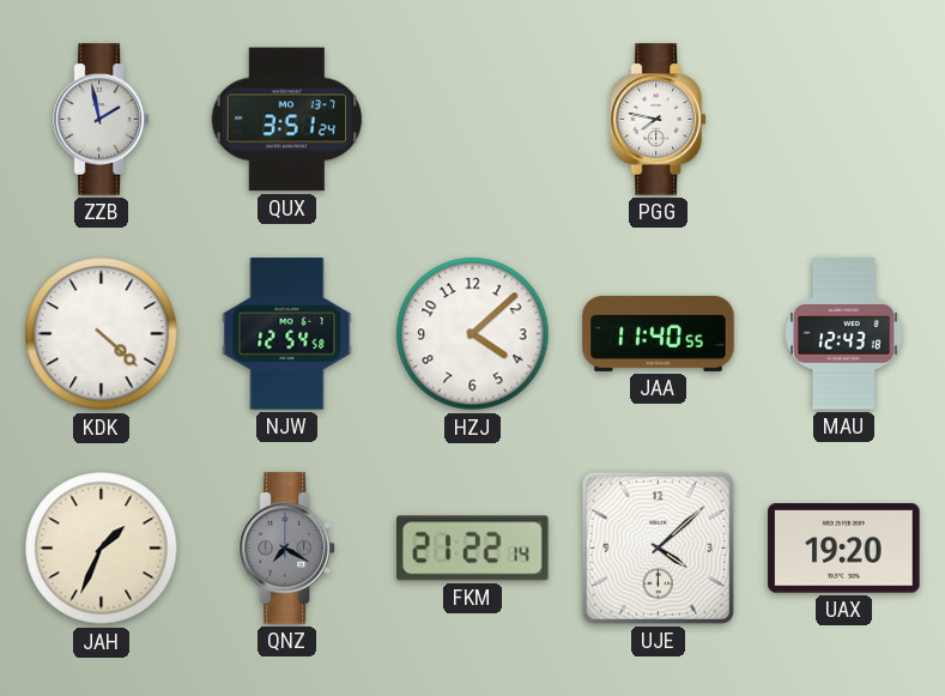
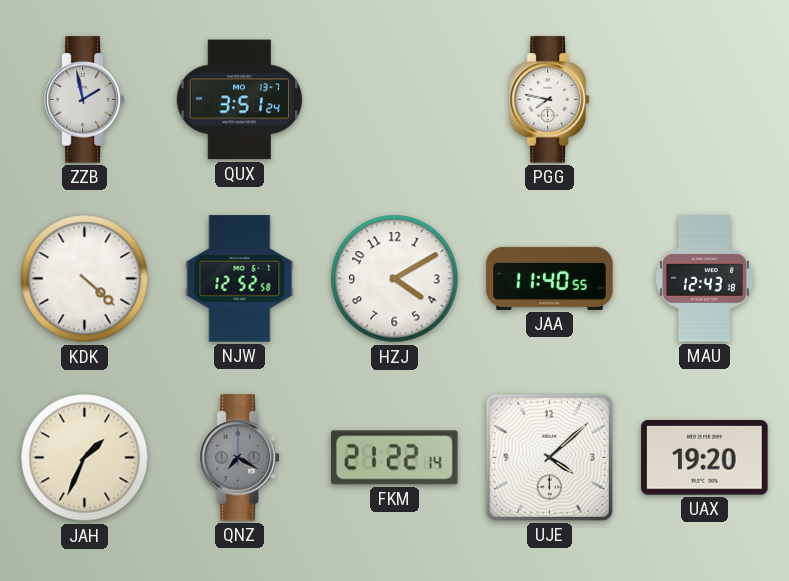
NJW: 12:54 -> 12:52 (240, 279)
HZJ: 4:08 -> 4:10 (395, 279)
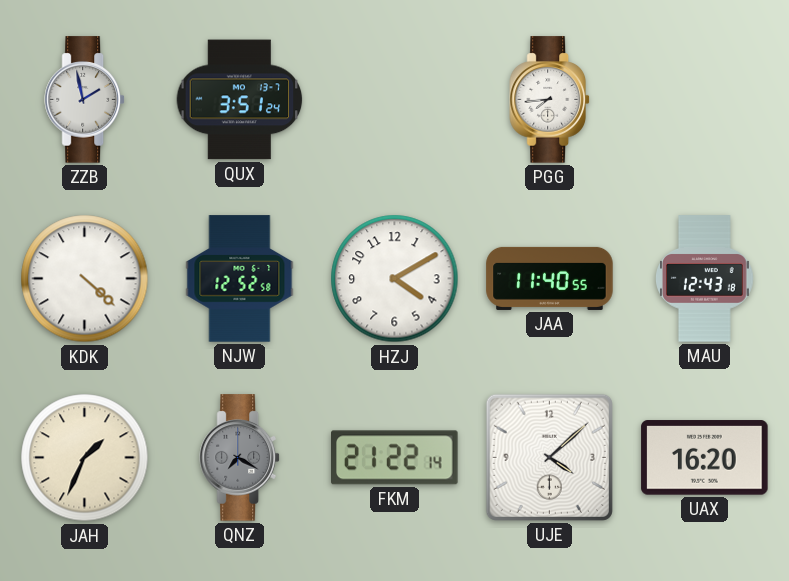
PGG: 7:47 -> 7:44 (549, 100)
UAX: 19:20 -> 16:20 (705, 458)
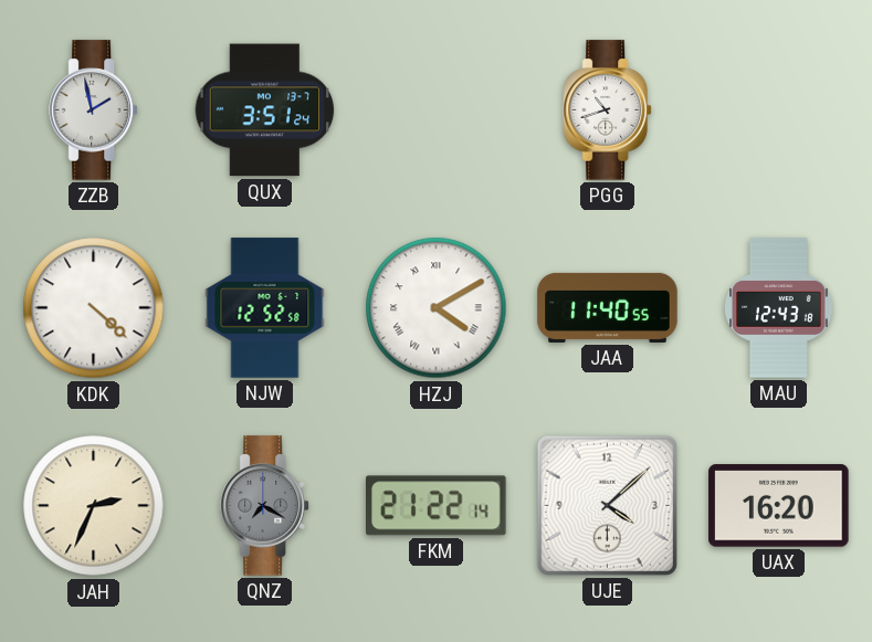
PGG: 7:44 -> 10:42 (607, 110)
HZJ numerals: Arabic -> Roman (437, 308)
JAH: 1:34 -> 2:34 (94, 506)
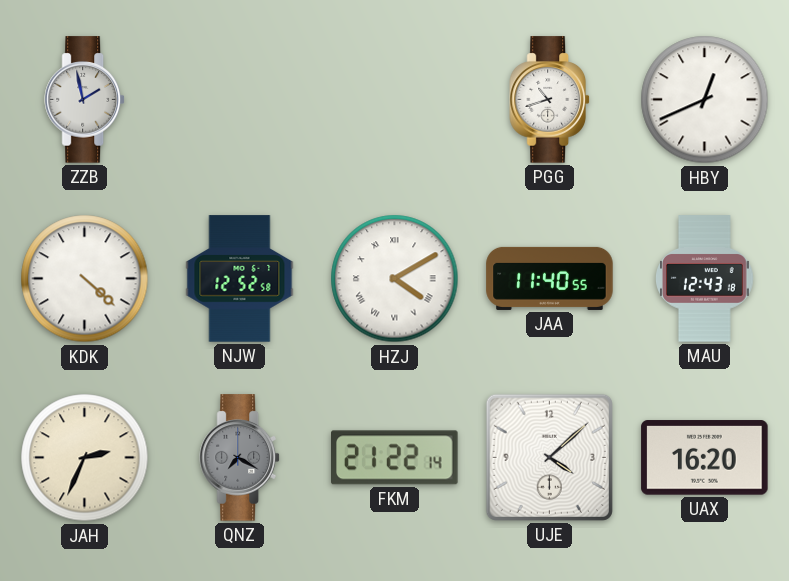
QUX: 3:51 -> none (265, 110)
HBY: none -> 12:41 (705, 100)
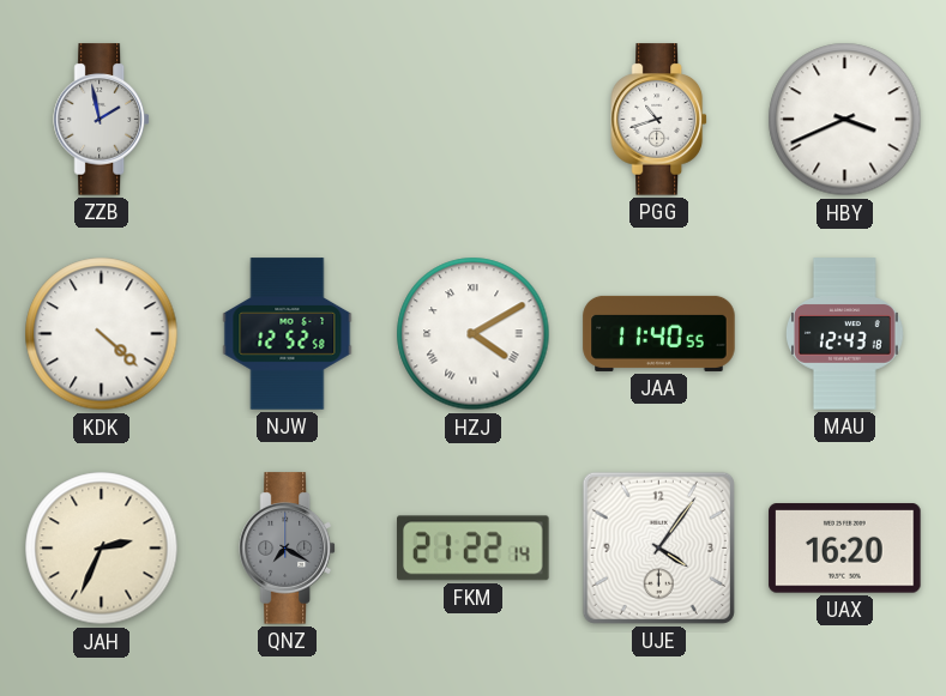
HBY: 12:41 -> 3:41 (845, 120)
UJE: 4:08 -> 4:06 (658, 547)
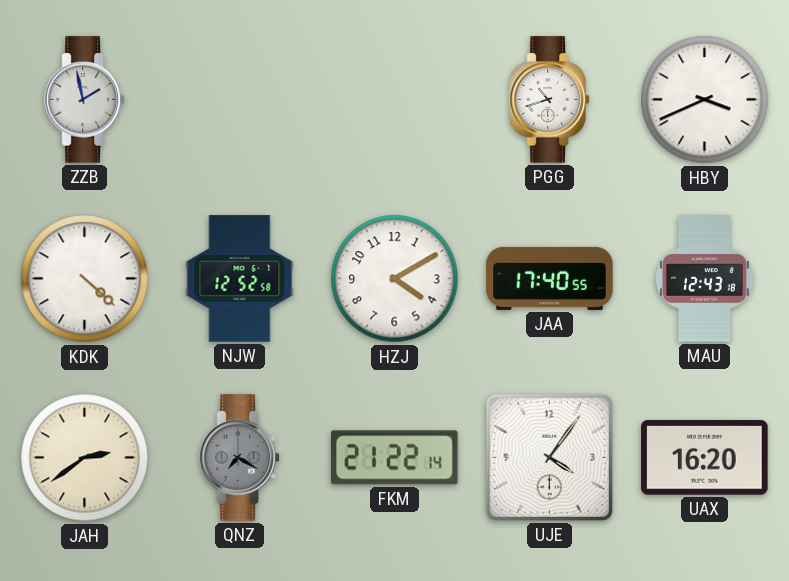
HZJ numerals: Roman -> Arabic (395, 279)
JAA: 11:40 -> 17:40 (550, 278)
JAH: 2:34 -> 2:39 (85, 458)
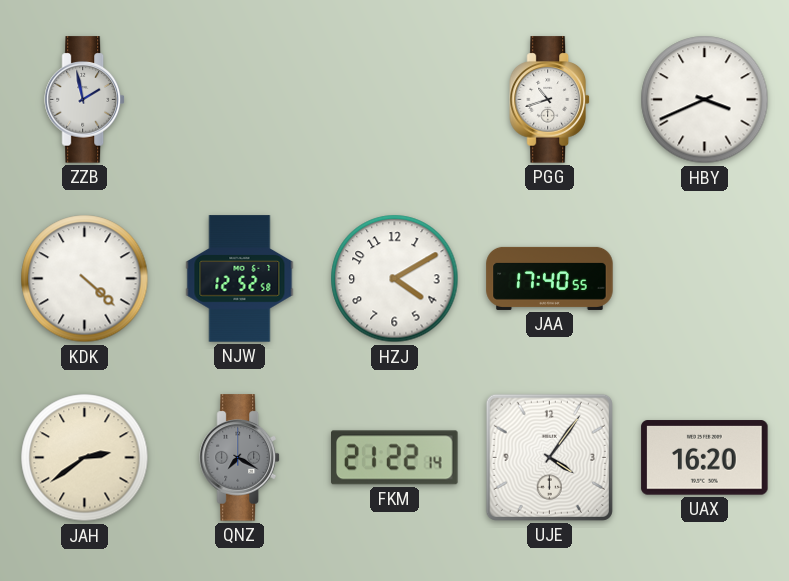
MAU: 12:43 -> none (705, 279)
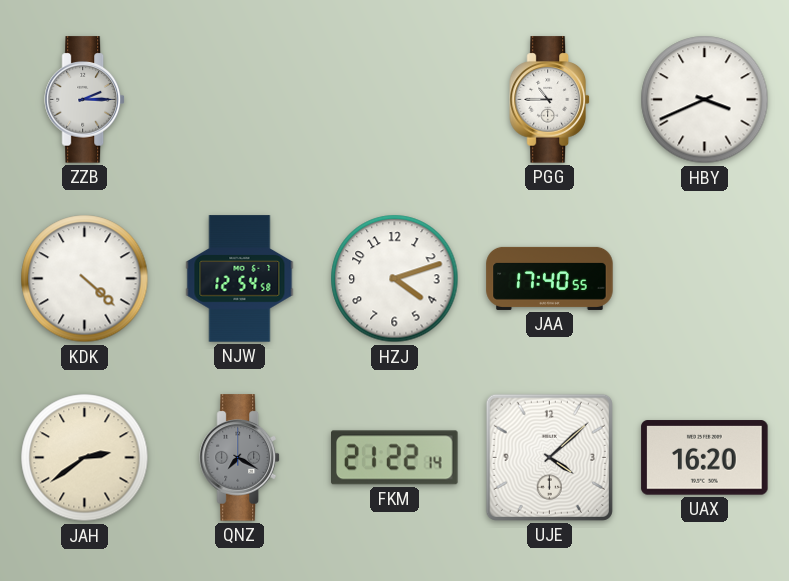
ZZB: 1:58 -> 2:15 (84, 100)
PGG: 10:42 -> 10:45 (549, 100)
NJW: 12:52 -> 12:54 (240, 279)
HZJ: 4:10 -> 4:12 (395, 279)
UJE: 4:06 -> 4:08 (549, 457)
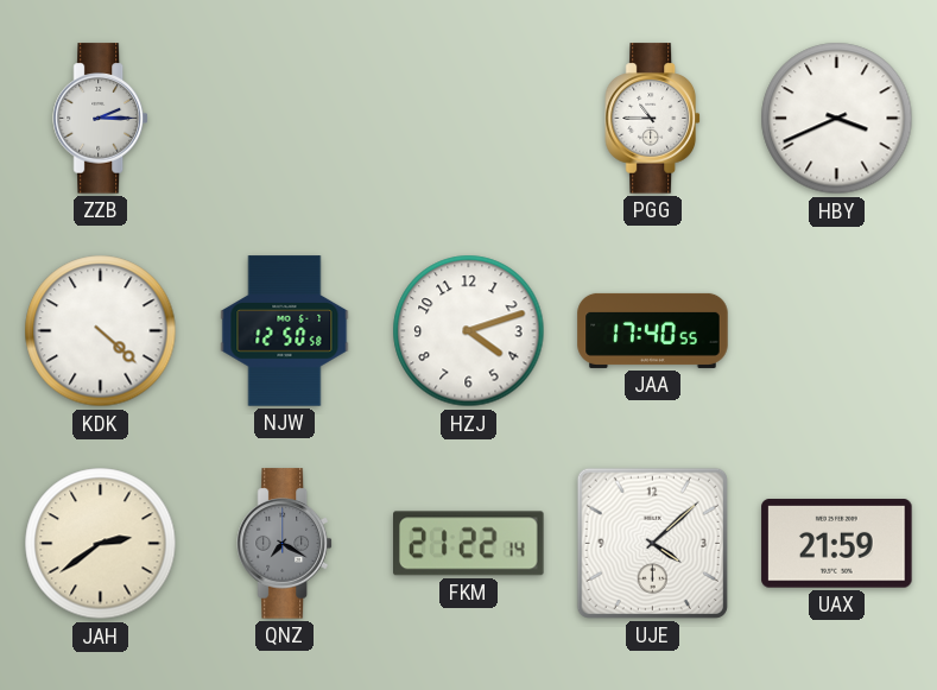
NJW: 12:54 -> 12:50 (285, 331)
UAX: 16:20 -> 21:59 (837, 544)
